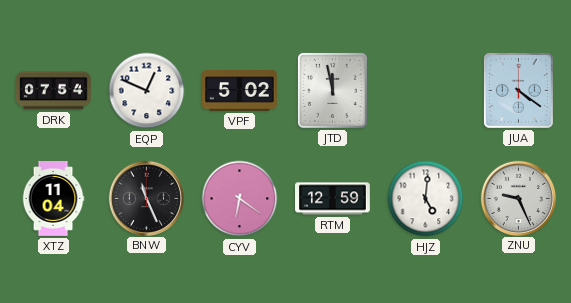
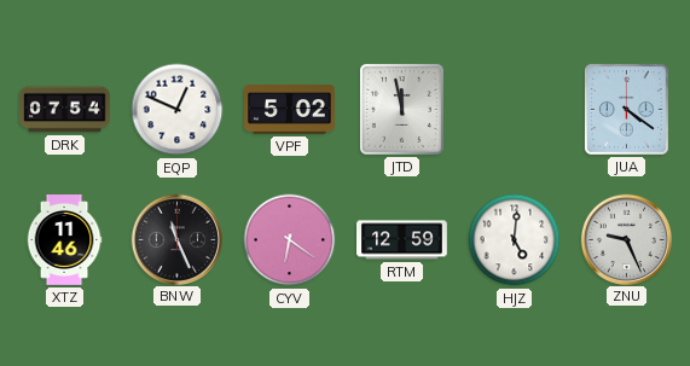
XTZ: 11:04 -> 11:46 (64, 240)
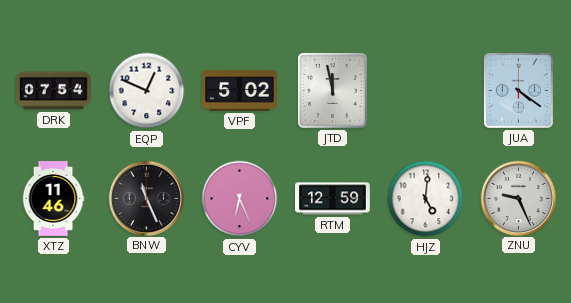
CYV: 6:21 -> 6:26 (240, 199)
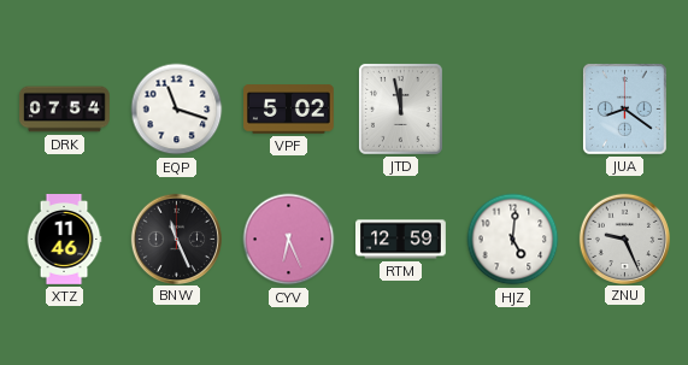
EQP: 12:49 -> 11:18 (177, 110)
JUA: 4:21 -> 8:21 (624, 108)
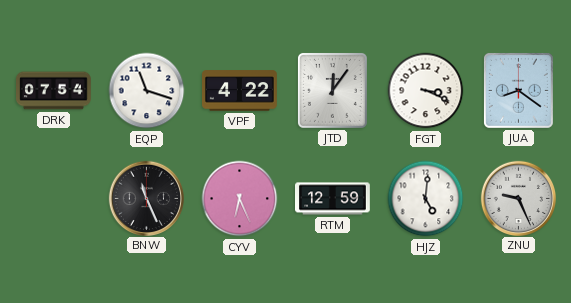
VPF: 5:02 -> 4:22 (240, 91)
JTD: 11:58 -> 12:06 (332, 90)
FGT: none -> 3:19 (426, 91)
XTZ: 11:46 -> none (64, 240)
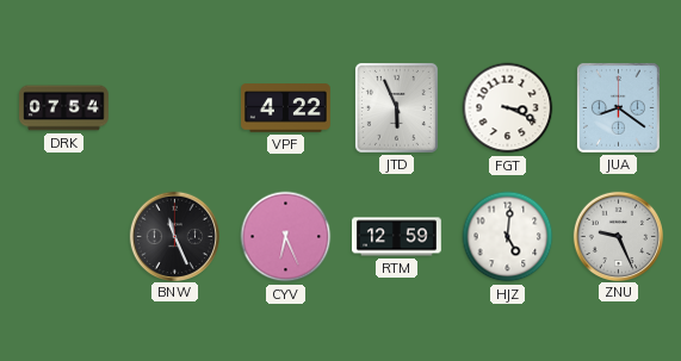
EQP: 11:18 -> none (147, 91)
JTD: 12:06 -> 5:56 (396, 107)
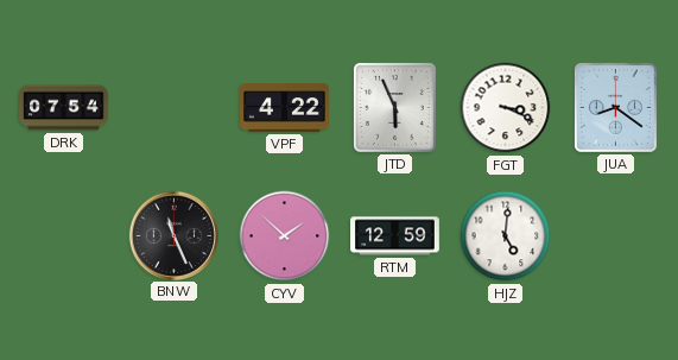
CYV: 6:26 -> 1:52 (285, 236)
ZNU: 9:26 -> none (618, 236)
